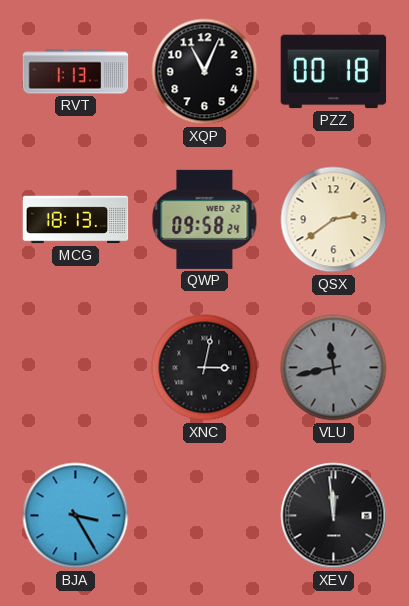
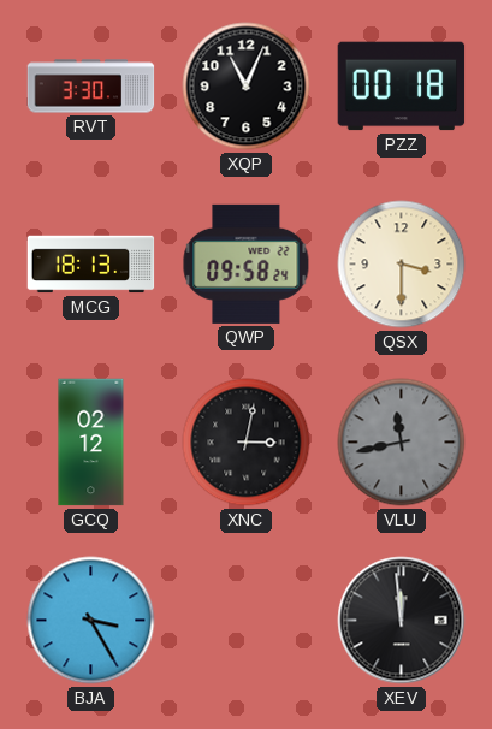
RVT: 1:13 -> 3:30 (91, 87)
QSX: 2:39 -> 3:30 (402, 265)
GCQ: none -> 02:12 (91, 443)
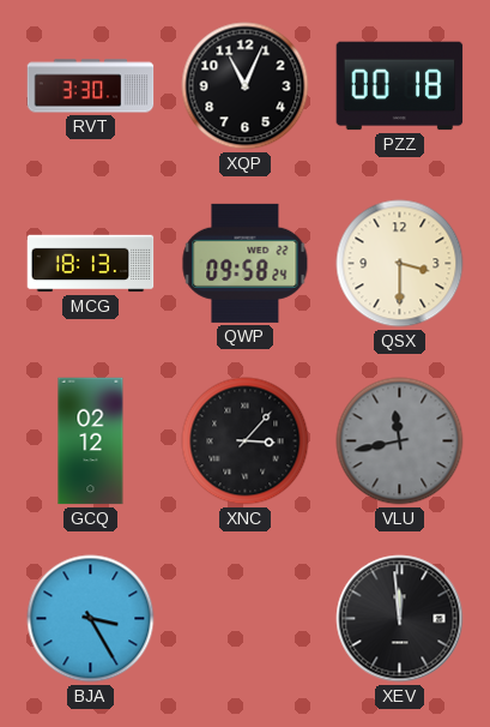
XNC: 3:02 -> 3:07 (246, 441)
